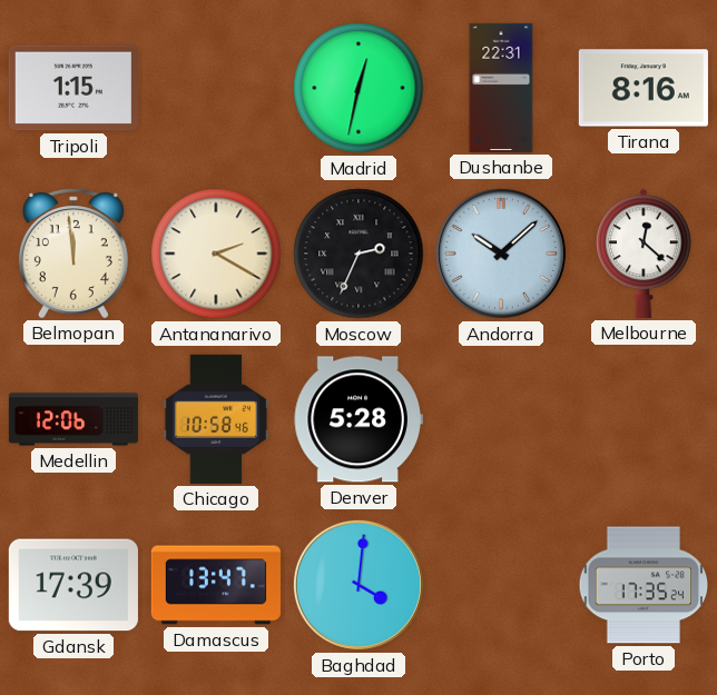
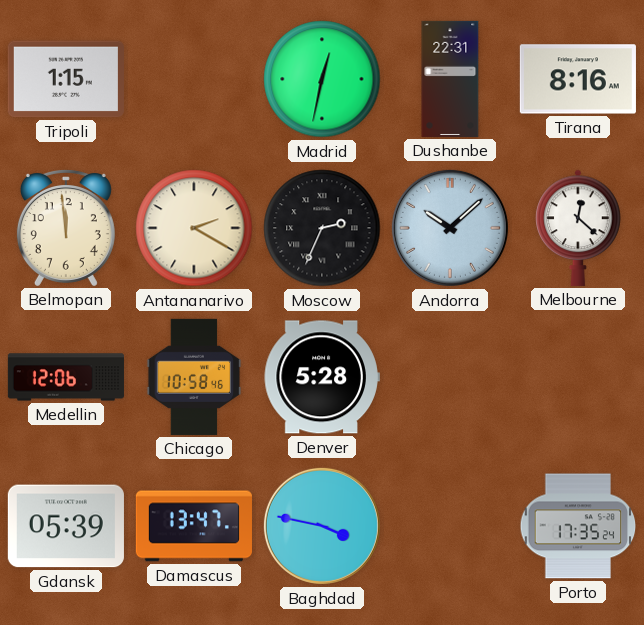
Gdansk: 17:39 -> 05:39 (66, 526)
Baghdad: 4:01 -> 3:47 (322, 526)
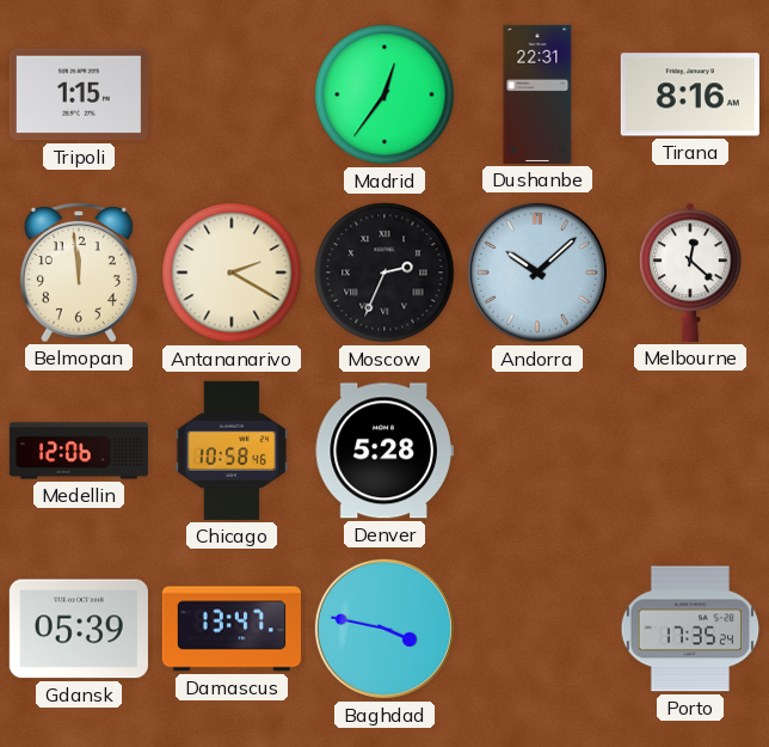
Madrid: 12:32 -> 12:36 (384, 94)
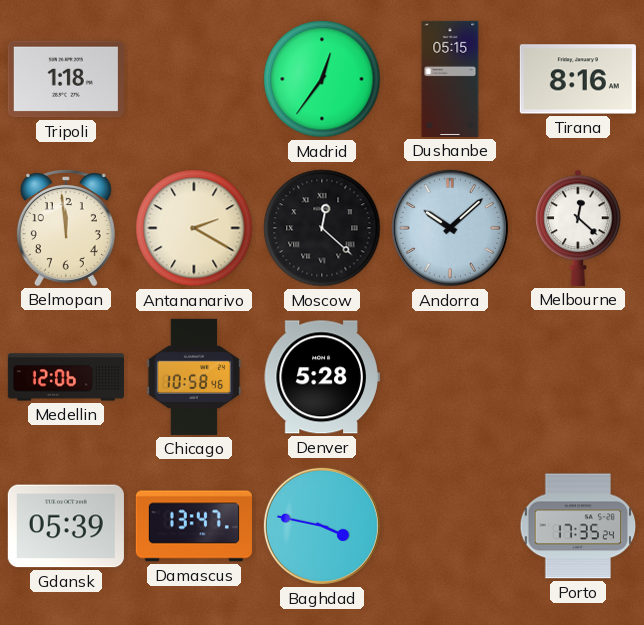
Tripoli: 1:15 -> 1:18 (66, 79)
Dushanbe: 22:31 -> 05:15 (450, 79)
Moscow: 2:34 -> 12:22 (322, 228)
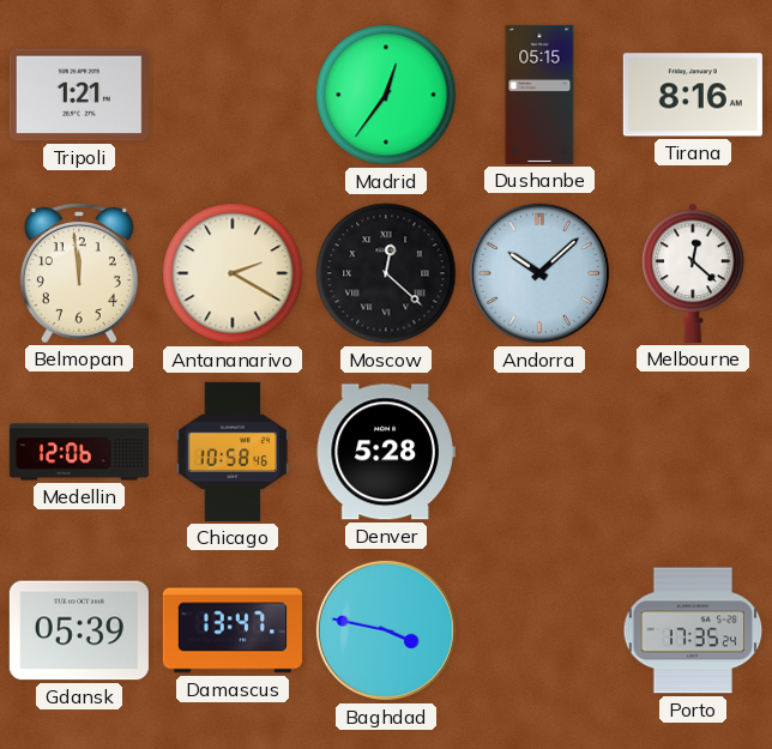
Tripoli: 1:18 -> 1:21 (79, 95)
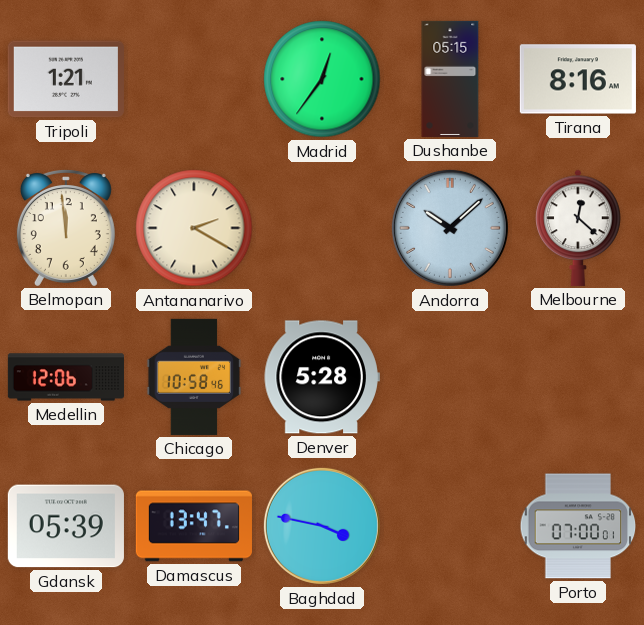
Moscow: 12:22 -> none (386, 273)
Porto: 17:35 -> 07:00 (578, 526)
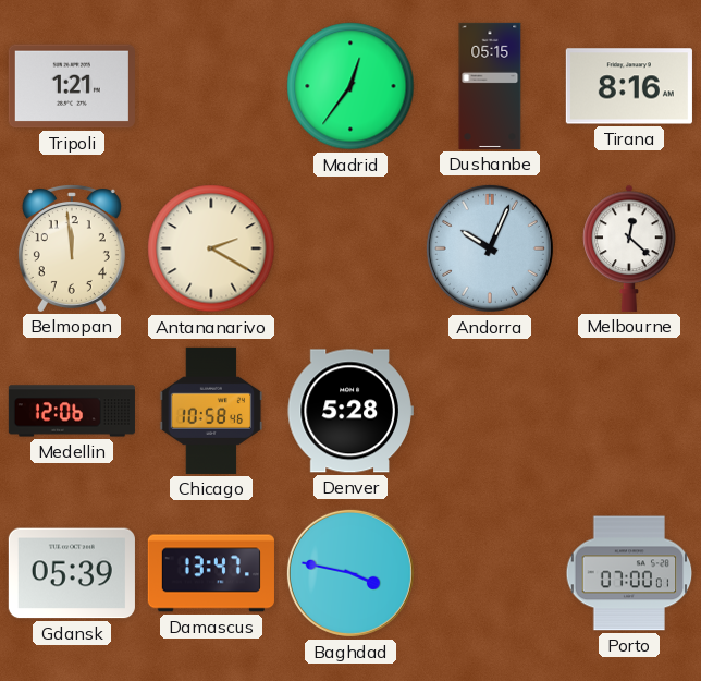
Andorra: 10:08 -> 10:04 (490, 248)
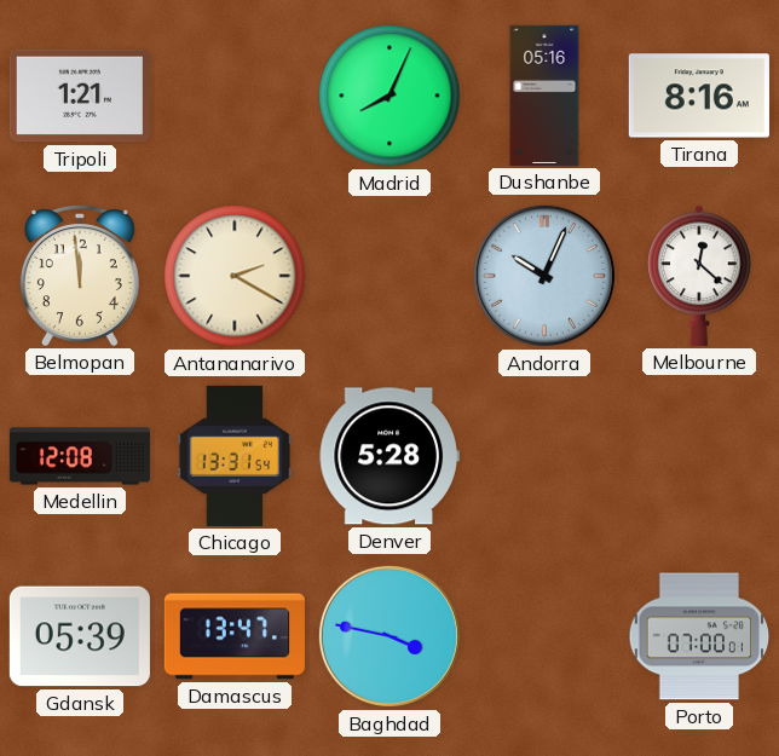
Madrid: 12:36 -> 8:04 (389, 96)
Dushanbe: 05:15 -> 05:16 (544, 96)
Medellin: 12:06 -> 12:08 (80, 456)
Chicago: 10:58 -> 13:31 (235, 456)
